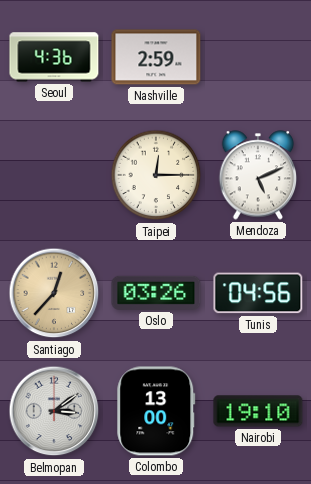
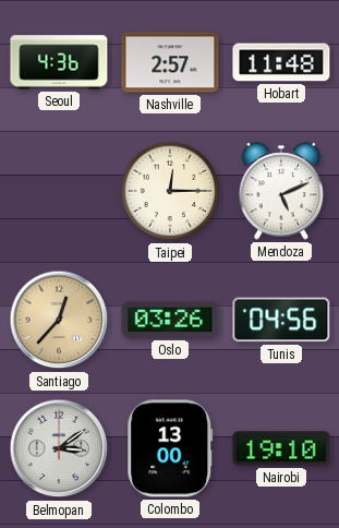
Nashville: 2:59 -> 2:57 (170, 62)
Hobart: none -> 11:48 (281, 62)
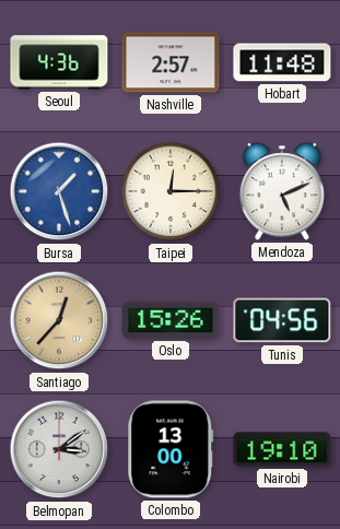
Bursa: none -> 1:27 (59, 191)
Oslo: 03:26 -> 15:26 (171, 320)
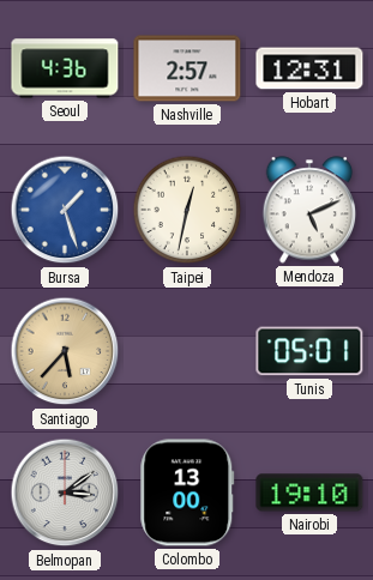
Hobart: 11:48 -> 12:31 (309, 68)
Taipei: 12:15 -> 12:32 (187, 210)
Santiago: 12:37 -> 5:37 (65, 351)
Oslo: 15:26 -> none (171, 320)
Tunis: 04:56 -> 05:01 (309, 351)
